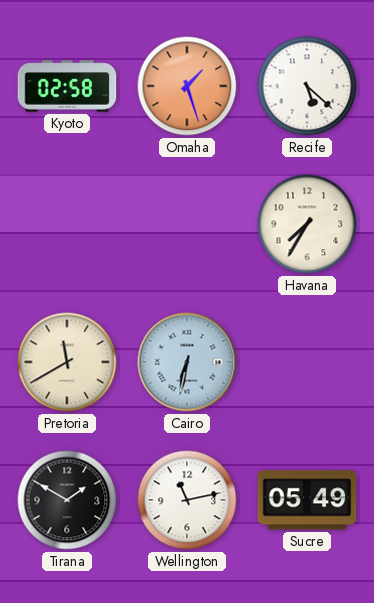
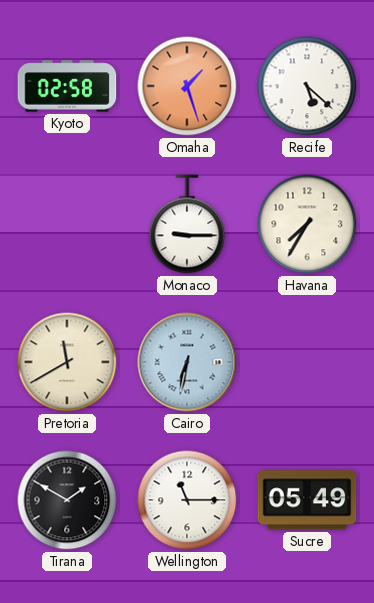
Monaco: none -> 9:15 (187, 224)
Wellington: 11:13 -> 11:15 (187, 500)
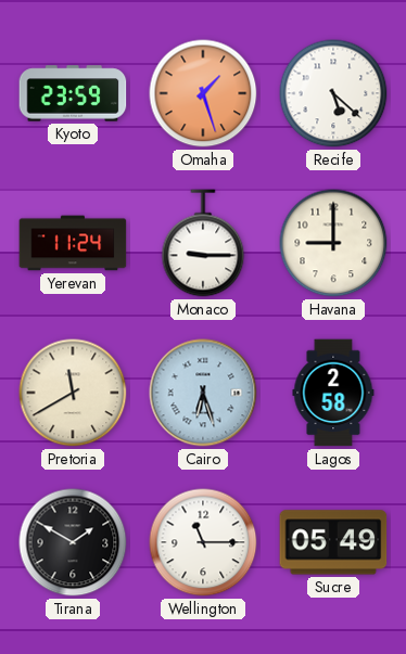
Kyoto: 02:58 -> 23:59 (73, 93)
Yerevan: none -> 11:24 (73, 243)
Havana: 7:35 -> 9:00 (333, 243)
Cairo: 6:32 -> 6:27 (203, 393)
Lagos: none -> 2:58 (333, 393)
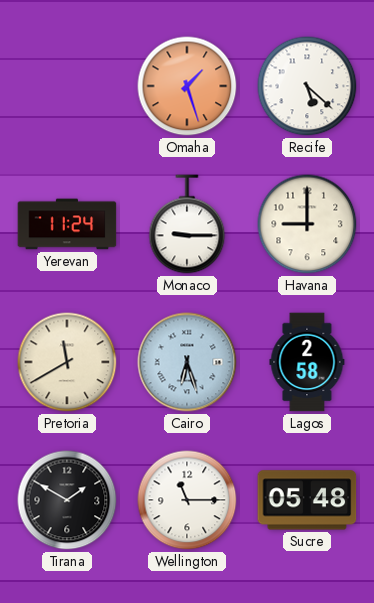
Kyoto: 23:59 -> none (73, 93)
Sucre: 05:49 -> 05:48 (307, 500)
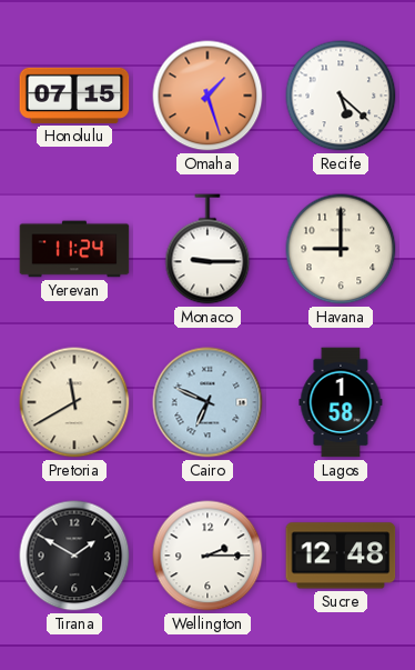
Honolulu: none -> 07:15 (74, 96)
Cairo: 6:27 -> 6:49 (207, 402)
Lagos: 2:58 -> 1:58 (341, 402)
Wellington: 11:15 -> 2:15 (207, 556)
Sucre: 05:48 -> 12:48 (341, 556)
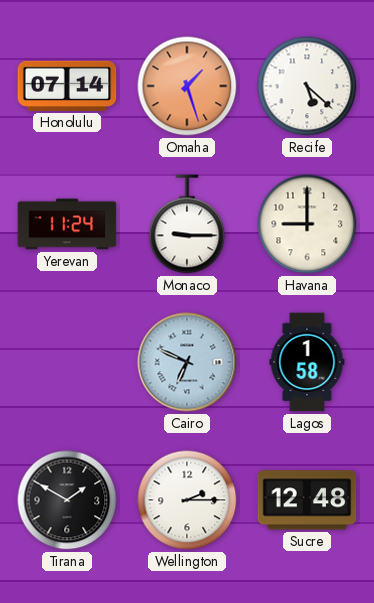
Honolulu: 07:15 -> 07:14 (67, 86)
Pretoria: 11:40 -> none (74, 402)
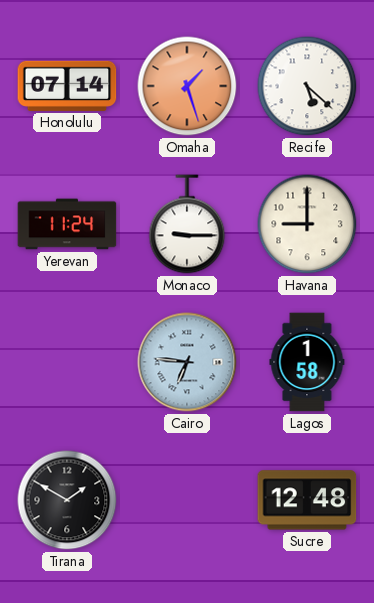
Cairo: 6:49 -> 6:46 (187, 362)
Wellington: 2:15 -> none (187, 500)
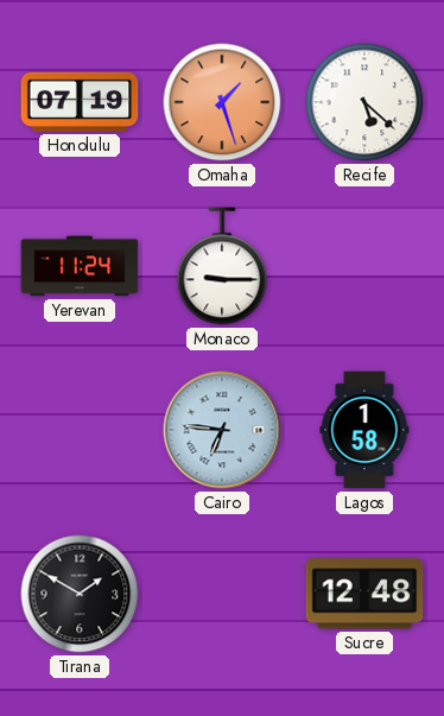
Honolulu: 07:14 -> 07:19 (80, 102)
Havana: 9:00 -> none (307, 224)
